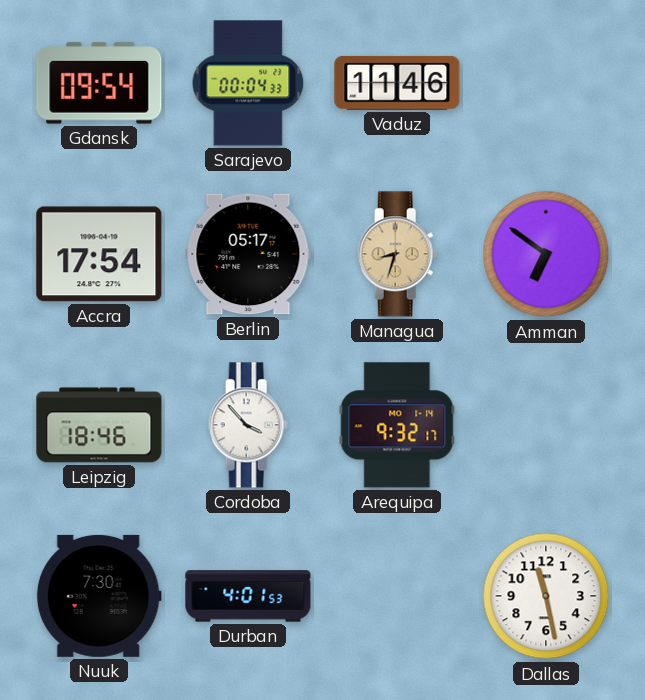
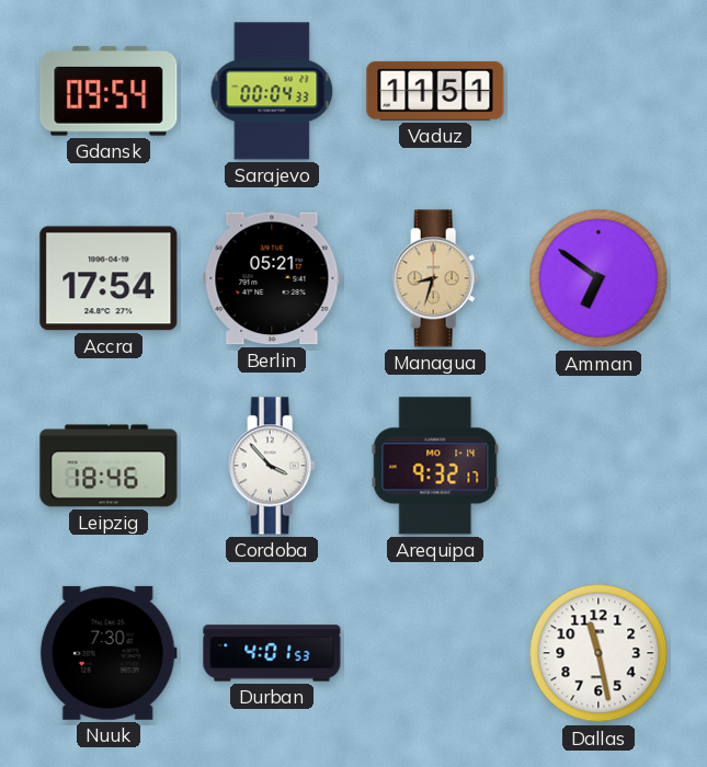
Vaduz: 11:46 -> 11:51 (435, 91)
Berlin: 05:17 -> 05:21 (272, 278)
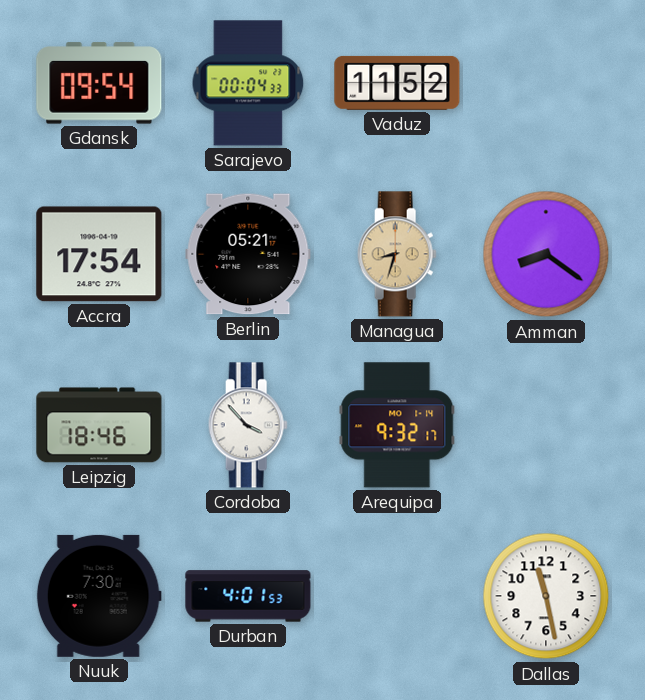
Vaduz: 11:51 -> 11:52 (397, 83)
Amman: 6:51 -> 8:21 (546, 254)
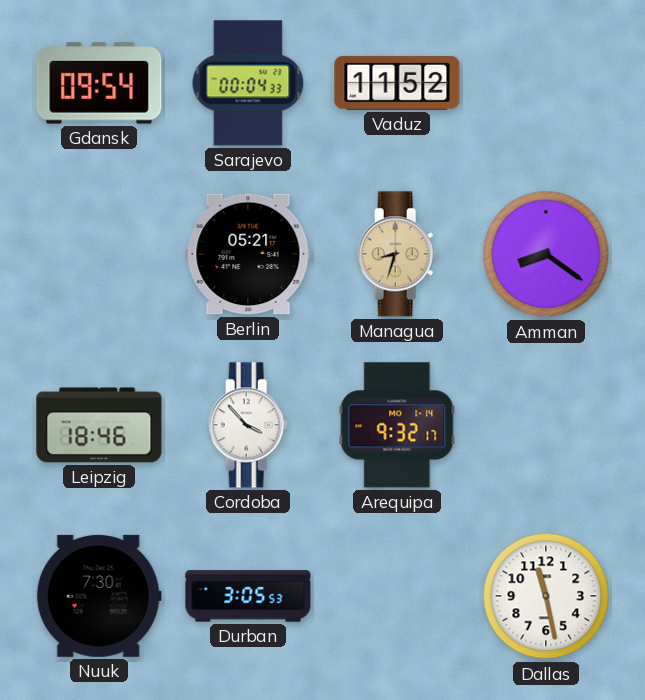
Accra: 17:54 -> none (99, 254)
Durban: 4:01 -> 3:05 (248, 596)
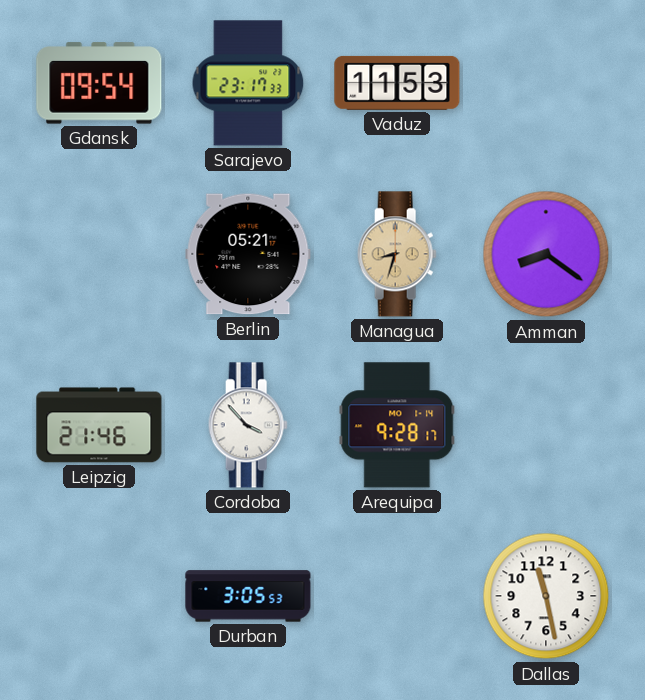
Sarajevo: 00:04 -> 23:17 (248, 83)
Vaduz: 11:52 -> 11:53 (397, 83)
Leipzig: 18:46 -> 21:46 (99, 425)
Arequipa: 9:32 -> 9:28 (397, 425)
Nuuk: 7:30 -> none (99, 596)
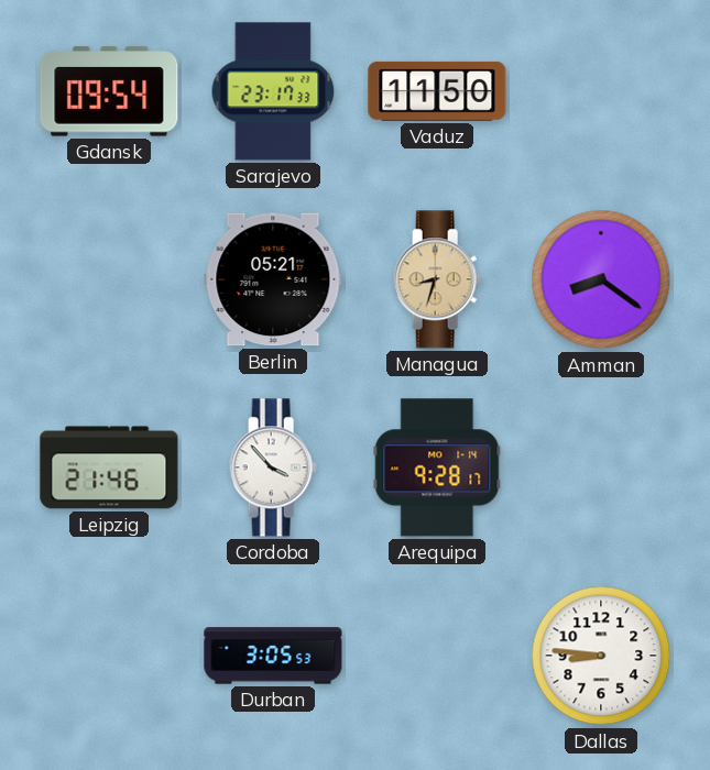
Vaduz: 11:53 -> 11:50 (437, 91)
Dallas: 11:28 -> 8:46 (601, 656)
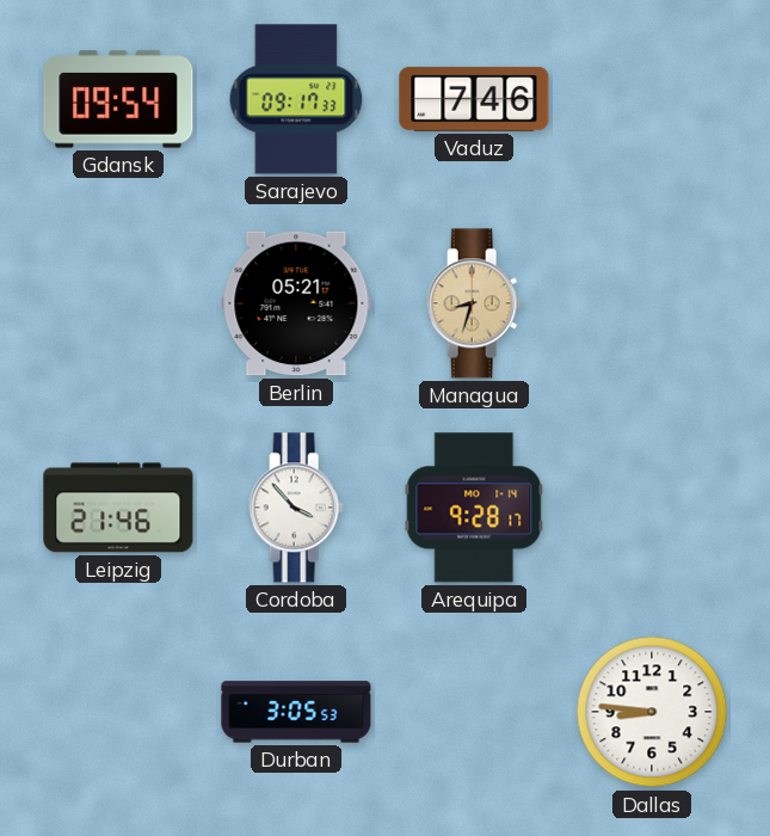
Sarajevo: 23:17 -> 09:17 (296, 99)
Vaduz: 11:50 -> 7:46 (474, 99)
Amman: 8:21 -> none (601, 279)
